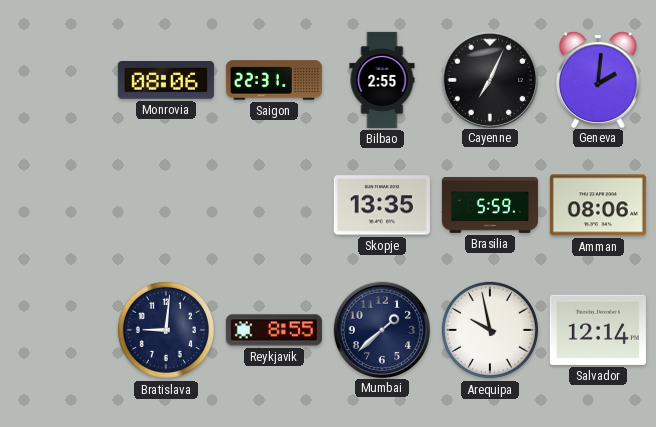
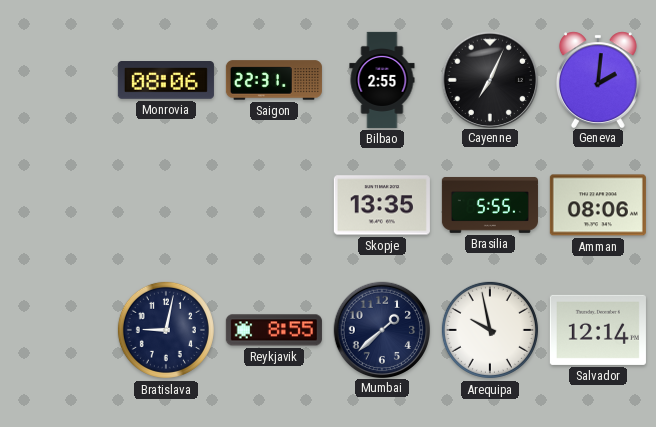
Brasilia: 5:59 -> 5:55 (490, 205)
Bratislava: 9:01 -> 9:02 (166, 330)
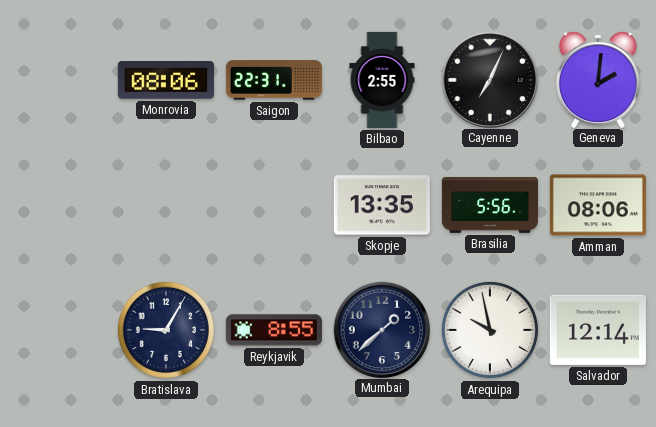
Brasilia: 5:55 -> 5:56 (490, 205)
Bratislava: 9:02 -> 9:05 (166, 330)
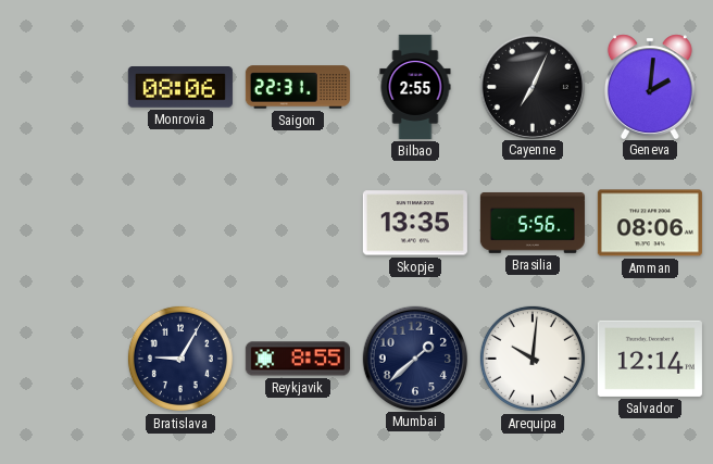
Arequipa: 9:58 -> 10:01 (533, 359)
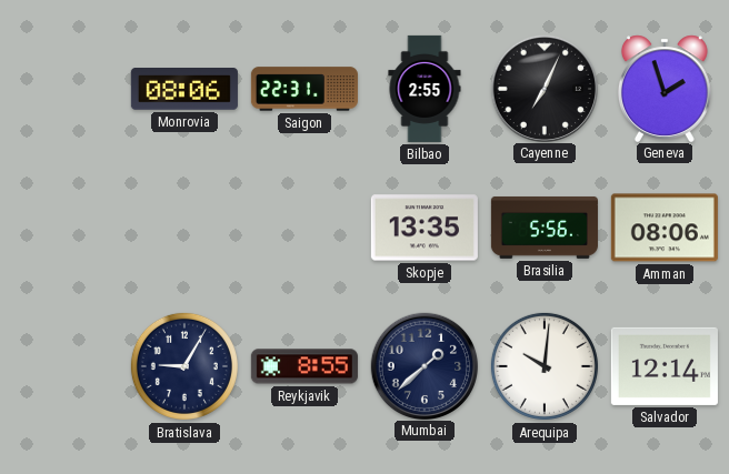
Geneva: 2:01 -> 1:57 (665, 88)
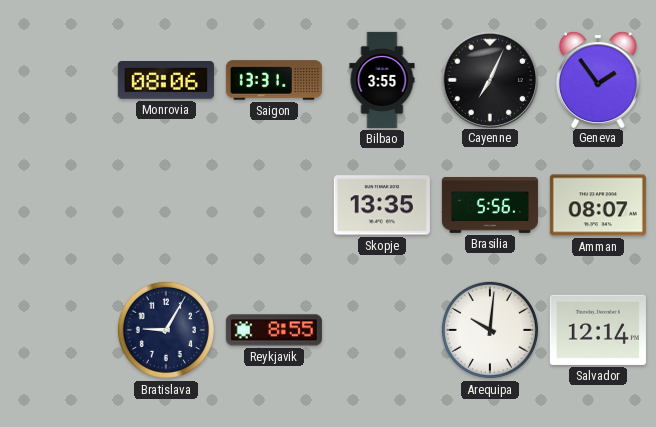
Saigon: 22:31 -> 13:31 (274, 80)
Bilbao: 2:55 -> 3:55 (382, 80)
Geneva: 1:57 -> 1:54 (598, 79)
Amman: 08:06 -> 08:07 (598, 205)
Mumbai: 1:38 -> none (423, 365)
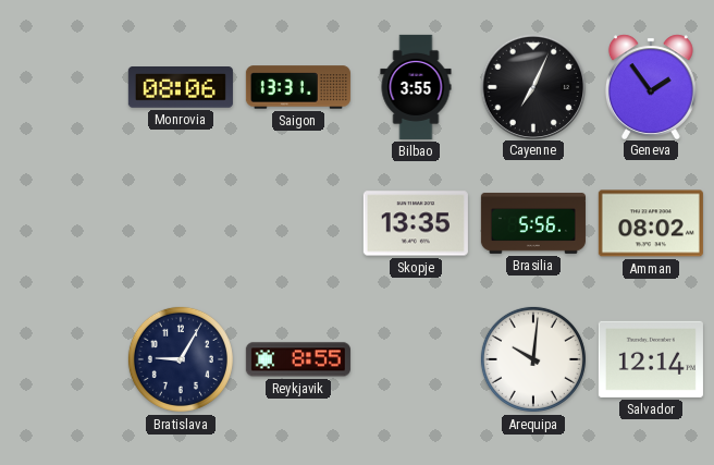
Amman: 08:07 -> 08:02 (651, 223)
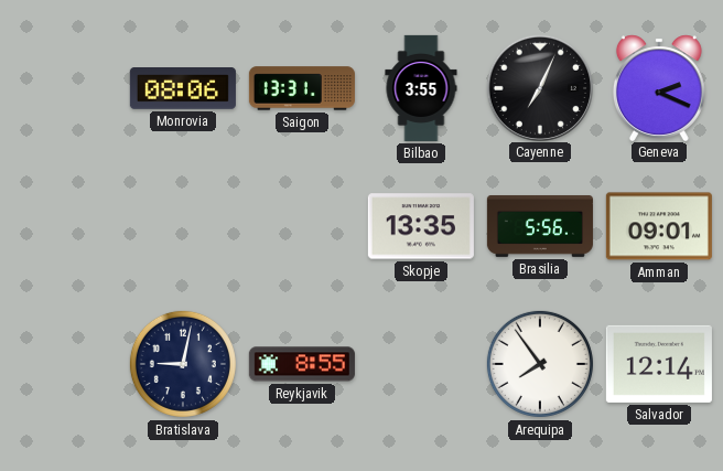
Geneva: 1:54 -> 2:19 (659, 87)
Amman: 08:02 -> 09:01 (659, 226)
Bratislava: 9:05 -> 9:02 (183, 364)
Arequipa: 10:01 -> 7:54 (540, 364)
